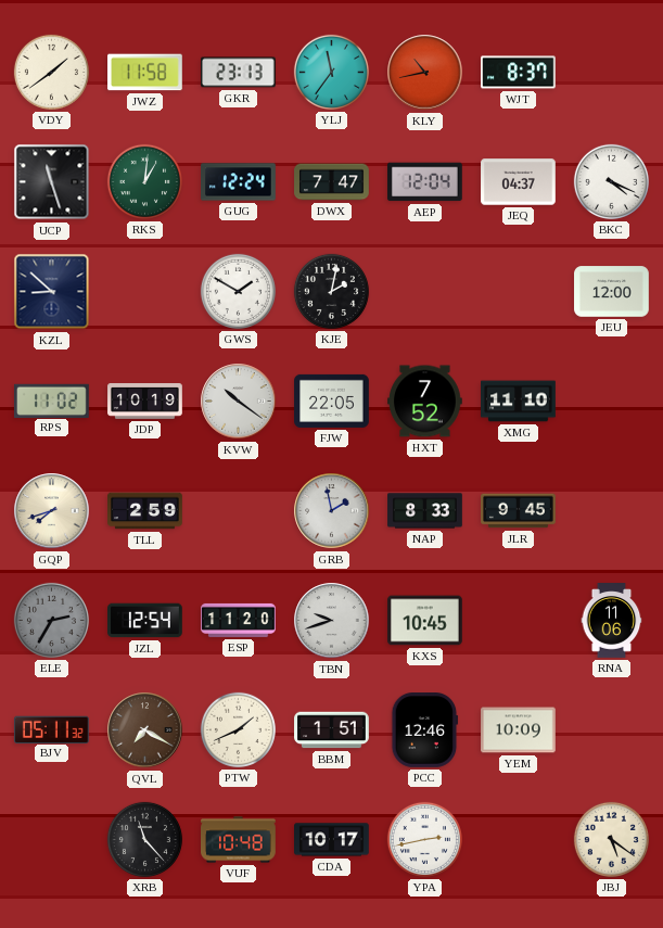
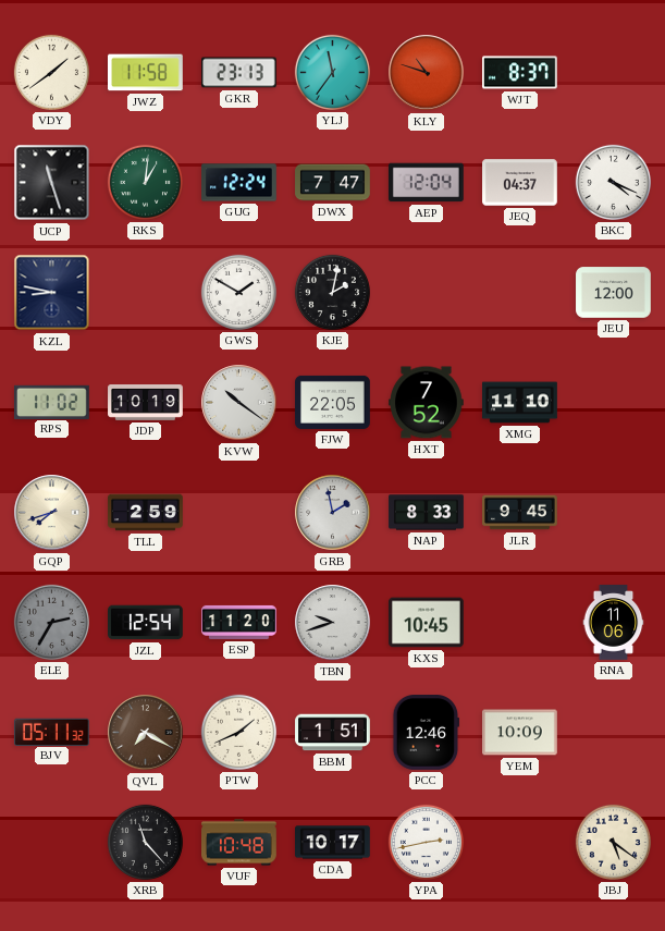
KLY: 10:43 -> 10:48 (427, 73)
KZL: 8:52 -> 8:47 (52, 293)
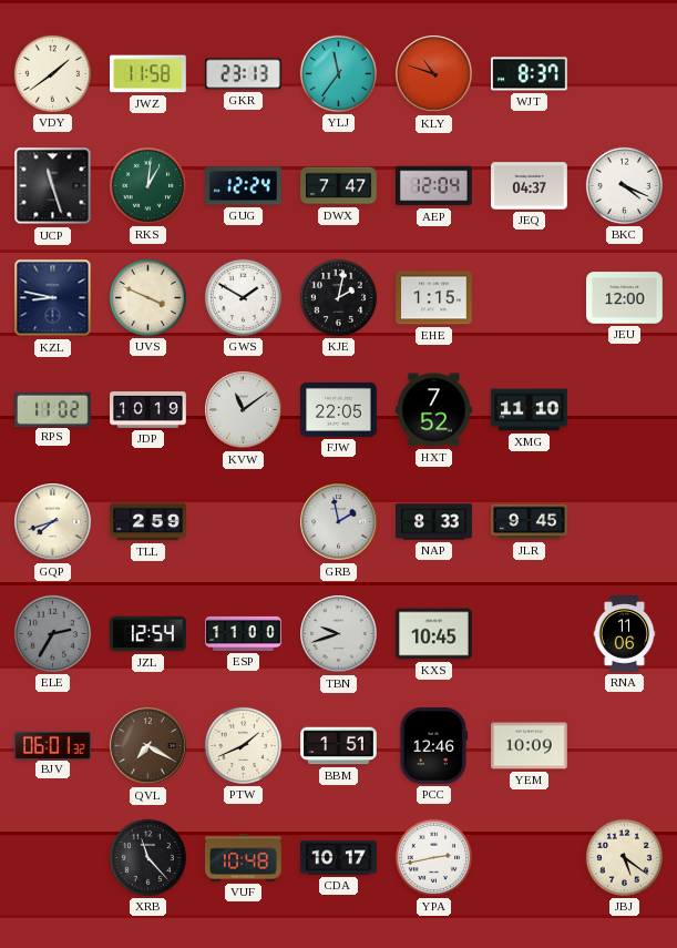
UVS: none -> 3:49 (147, 297)
EHE: none -> 1:15 (434, 298)
KVW: 10:21 -> 11:09 (244, 410)
ESP: 11:20 -> 11:00 (244, 633)
BJV: 05:11 -> 06:01 (52, 745)
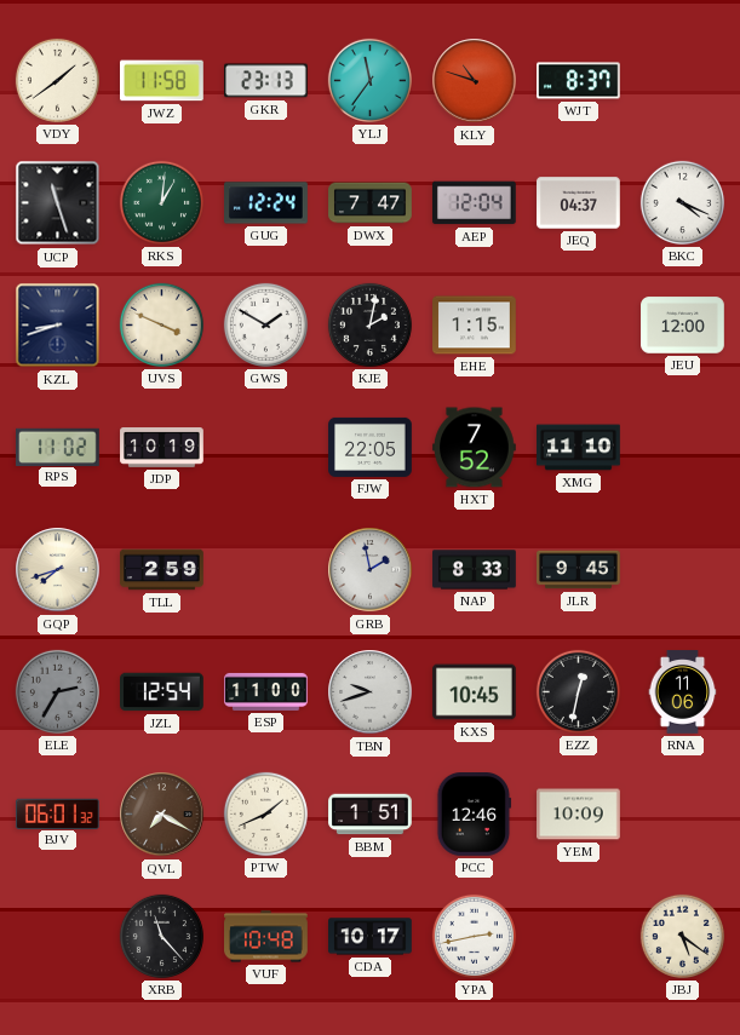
KZL: 8:47 -> 8:42 (58, 326)
KVW: 11:09 -> none (244, 410)
EZZ: none -> 12:32 (578, 691)
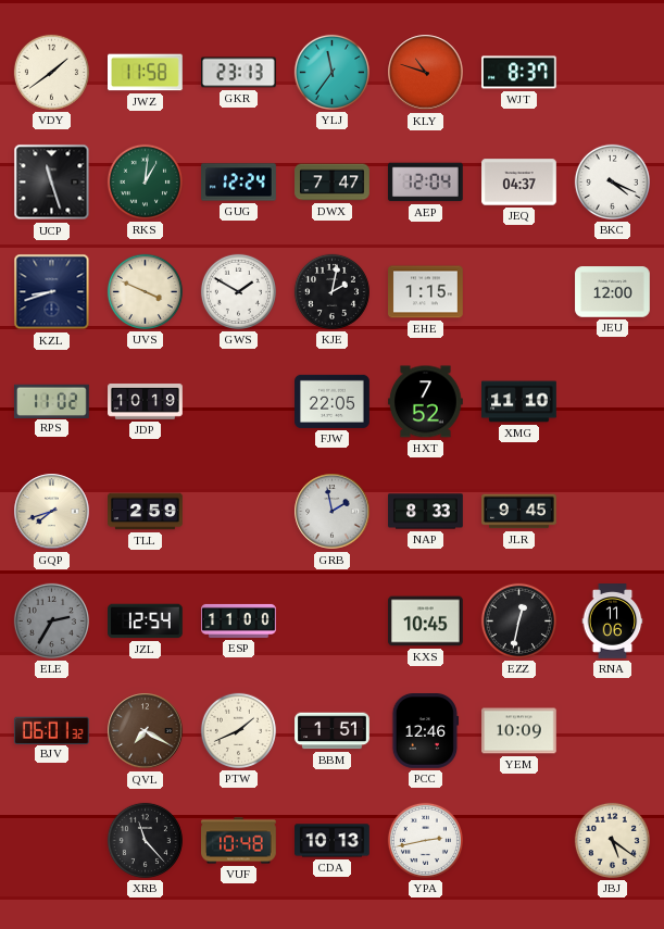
TBN: 9:42 -> none (371, 692)
CDA: 10:17 -> 10:13 (333, 841)
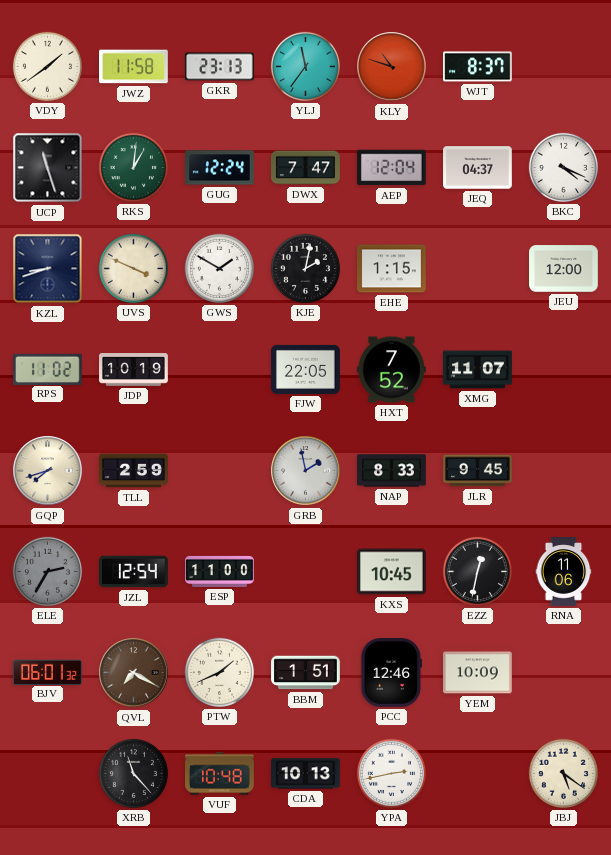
XMG: 11:10 -> 11:07 (478, 370)
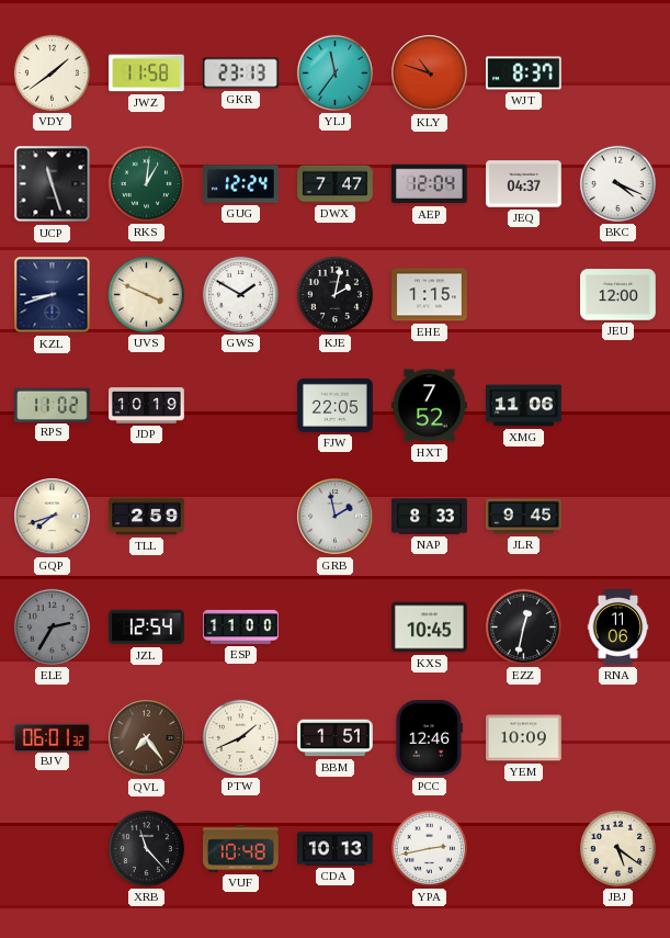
XMG: 11:07 -> 11:06 (524, 406)
QVL: 7:20 -> 7:24 (147, 738)
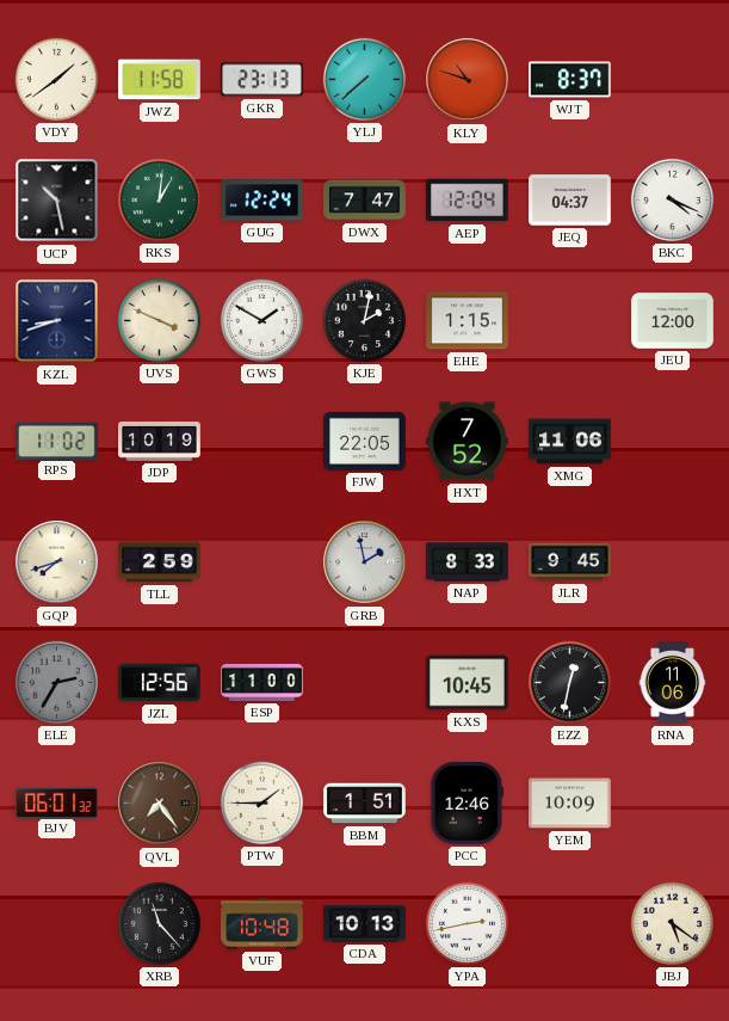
YLJ: 11:36 -> 7:38 (364, 79)
UCP: 11:27 -> 10:28 (57, 201)
JZL: 12:54 -> 12:56 (160, 683)
PTW: 1:41 -> 1:45 (261, 802)
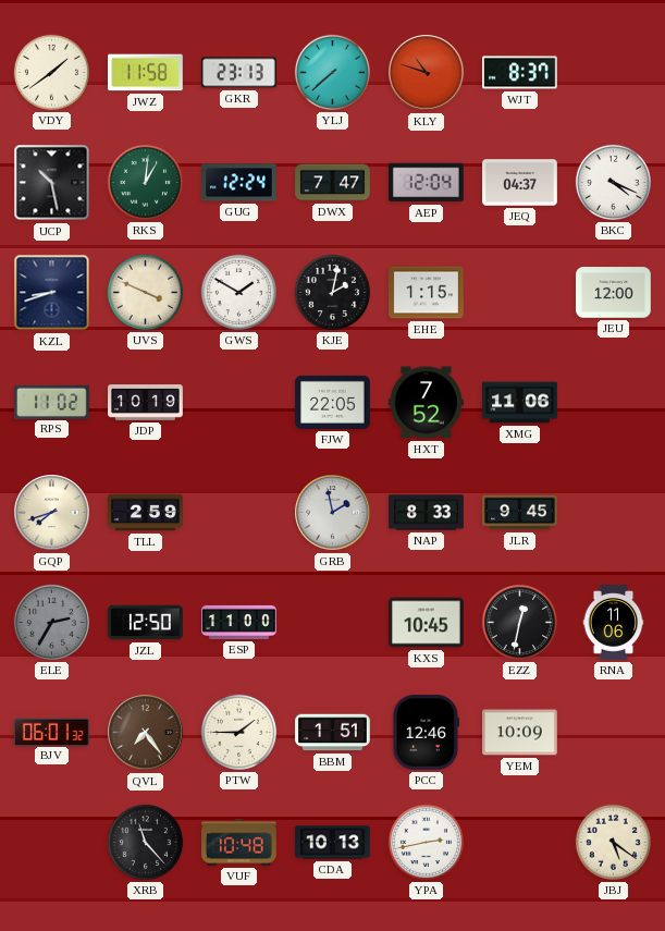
JZL: 12:56 -> 12:50 (146, 623)
